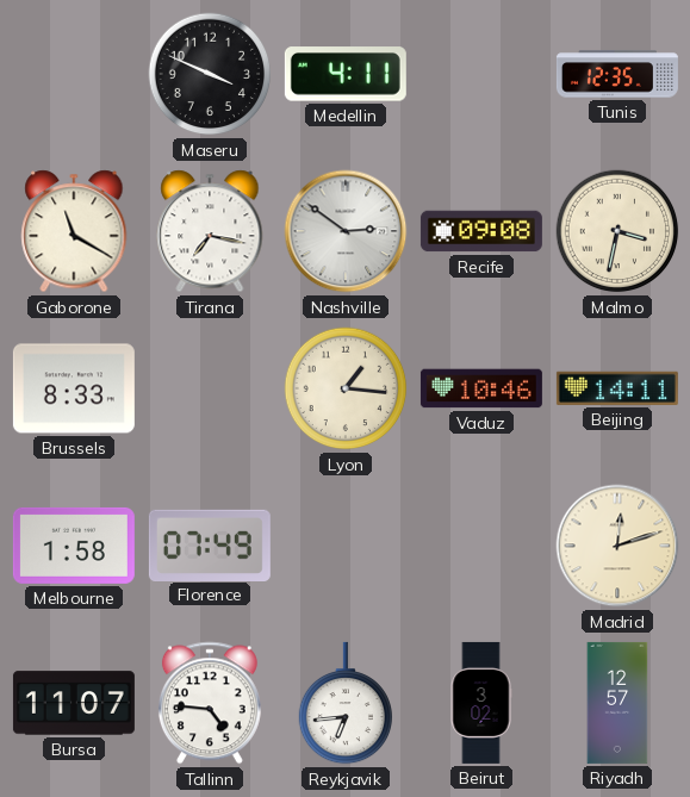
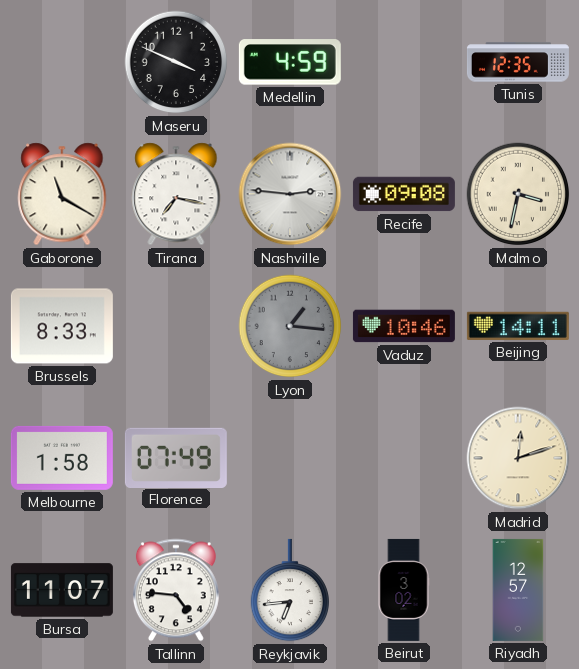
Medellin: 4:11 -> 4:59 (290, 62)
Nashville: 2:51 -> 2:46 (290, 194)
Lyon dial: cream -> grey (290, 326)
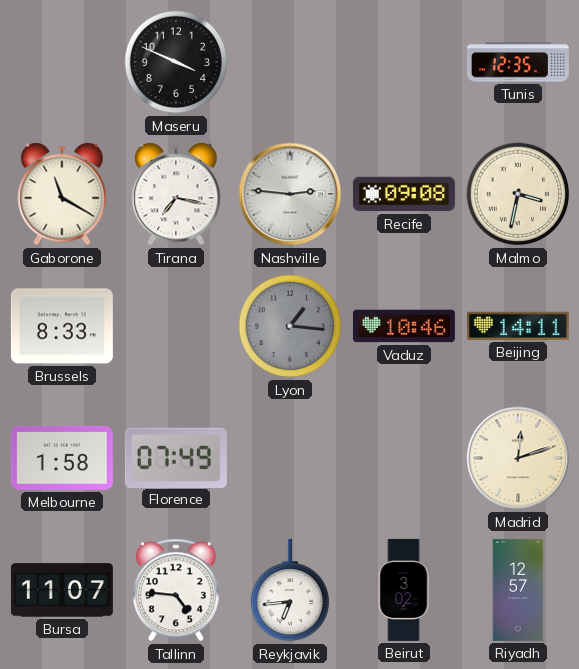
Medellin: 4:59 -> none (290, 62)
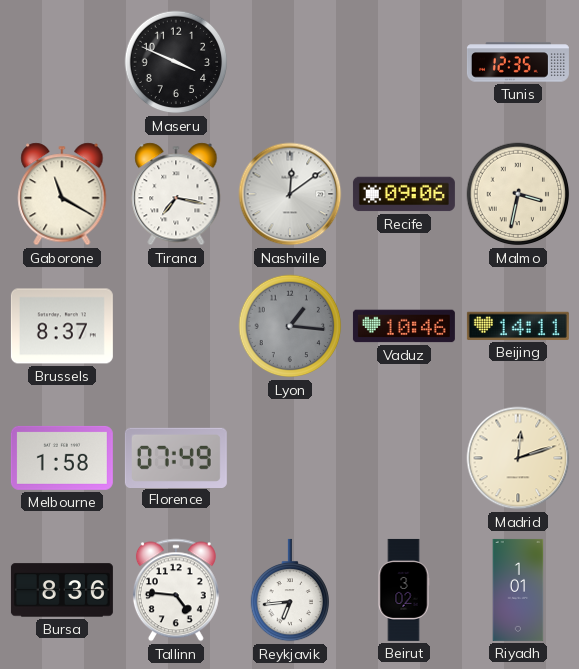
Nashville: 2:46 -> 12:09 (290, 194)
Recife: 09:08 -> 09:06 (404, 194)
Brussels: 8:33 -> 8:37 (62, 326)
Bursa: 11:07 -> 8:36 (62, 590)
Riyadh: 12:57 -> 1:01 (518, 590)
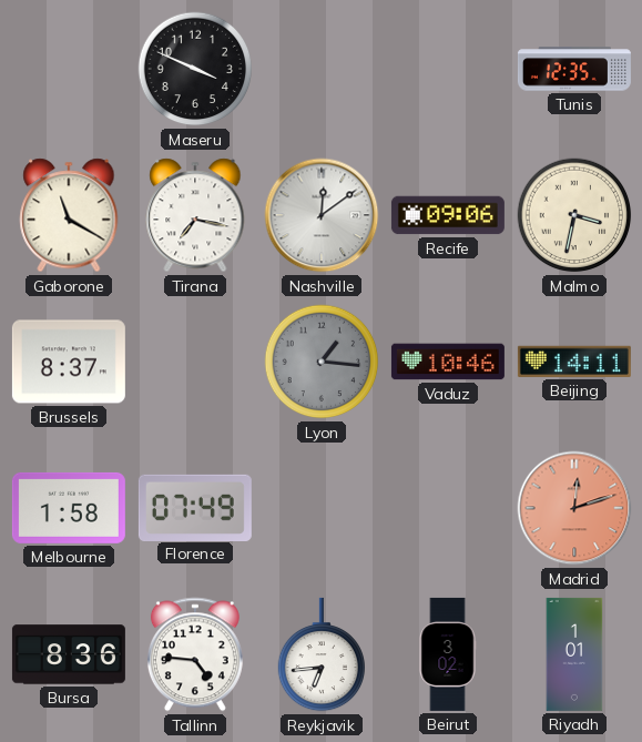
Madrid dial: cream -> salmon (574, 508)
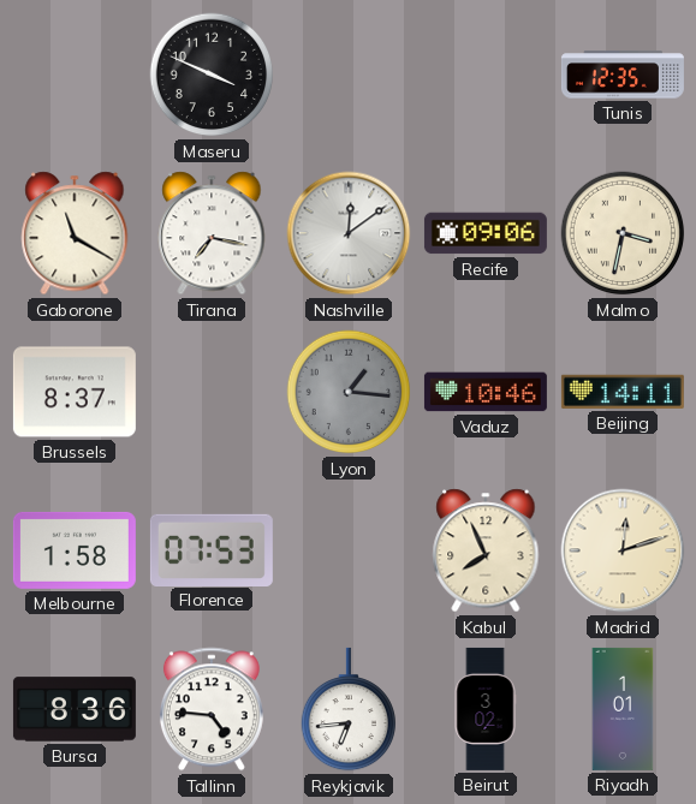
Florence: 07:49 -> 07:53 (212, 549)
Kabul: none -> 7:56 (486, 550)
Madrid dial: salmon -> cream (623, 550)
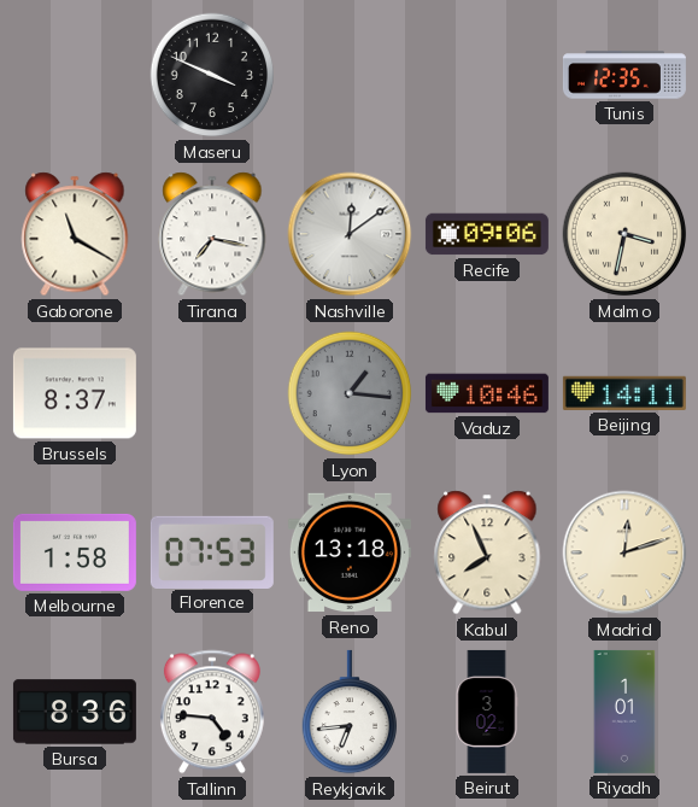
Reno: none -> 13:18 (350, 552)
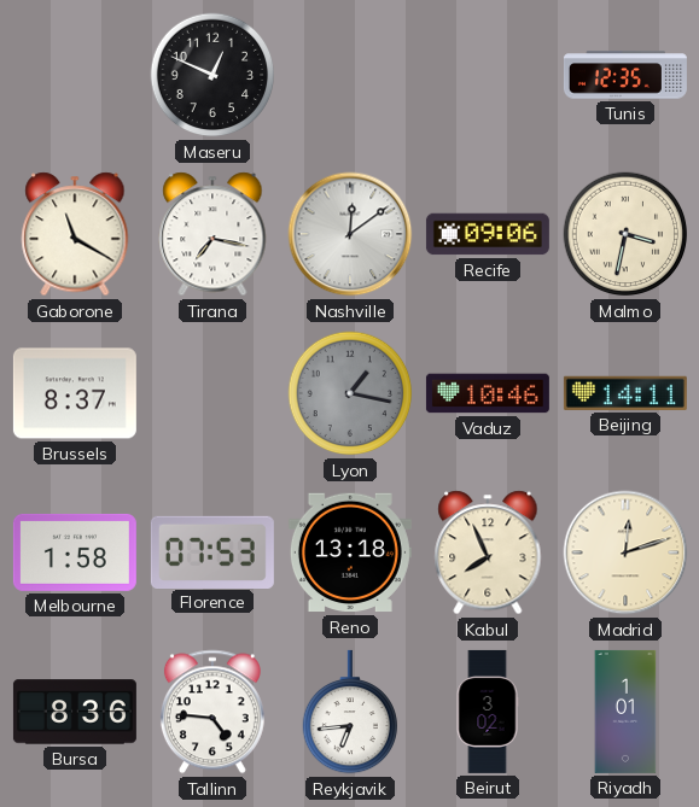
Maseru: 3:49 -> 12:49 (212, 75)
Lyon: 1:16 -> 1:17 (350, 393)
